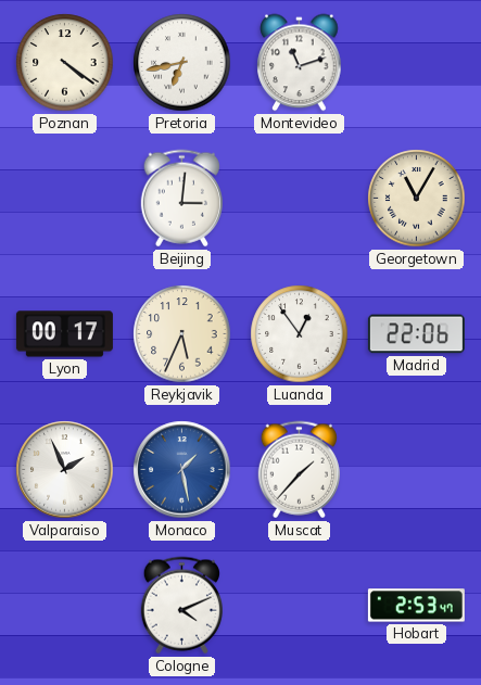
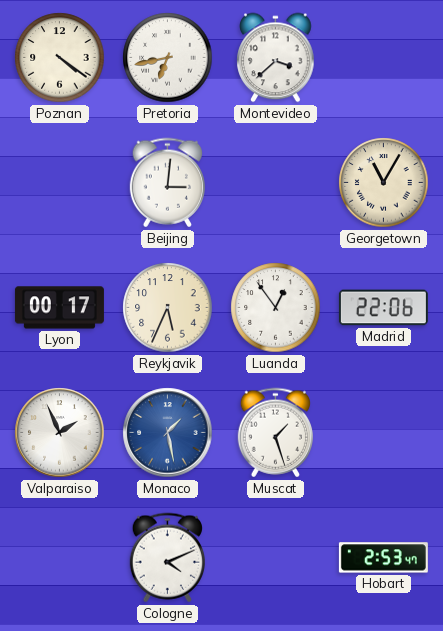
Montevideo: 11:12 -> 3:38 (276, 58)
Muscat: 1:37 -> 1:27 (275, 433)
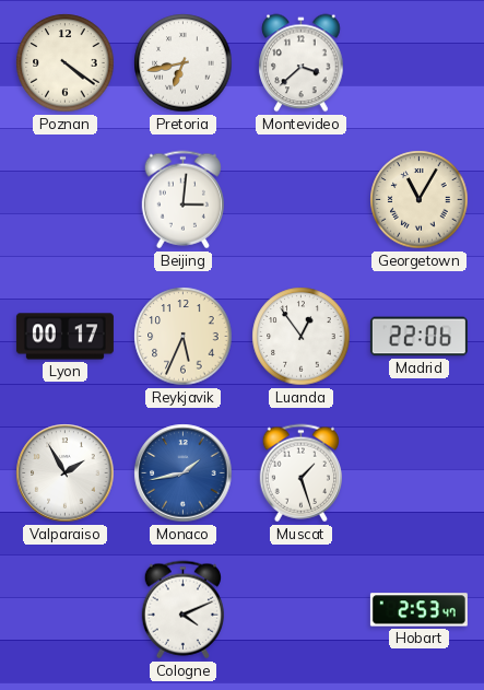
Valparaiso: 1:56 -> 1:55 (66, 473)
Monaco: 1:28 -> 1:43 (184, 473)
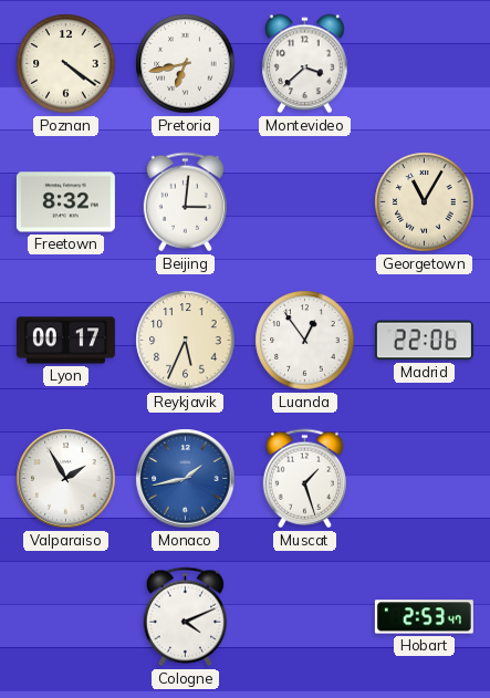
Freetown: none -> 8:32 (65, 202)
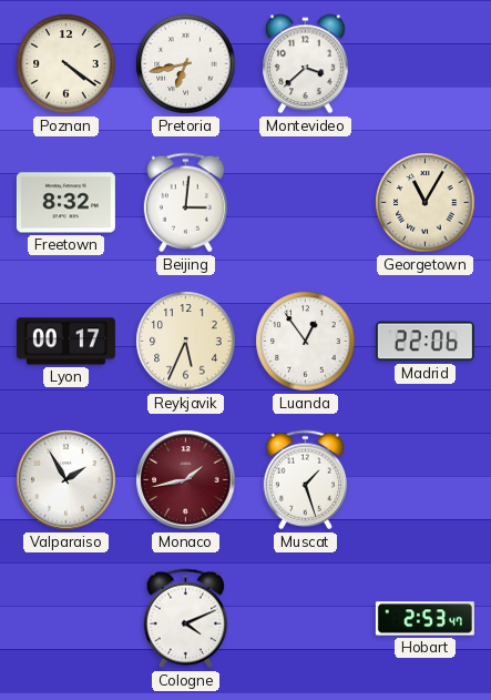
Monaco dial: blue -> burgundy (186, 480)
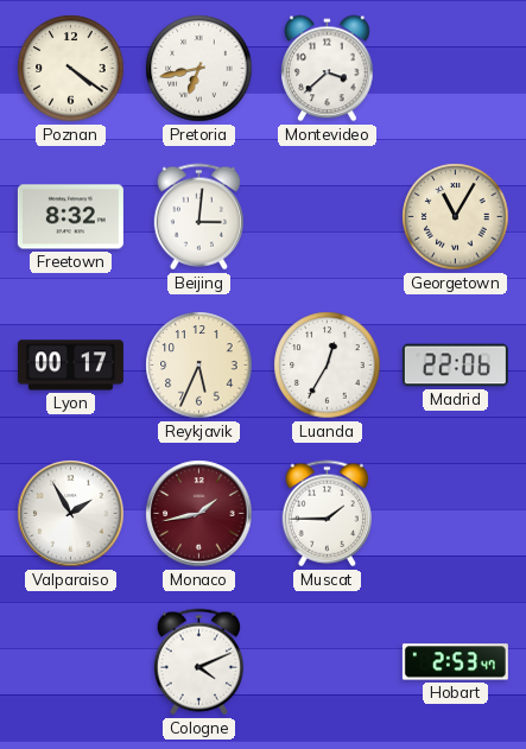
Luanda: 12:54 -> 12:35 (328, 366)
Muscat: 1:27 -> 1:45 (327, 514)
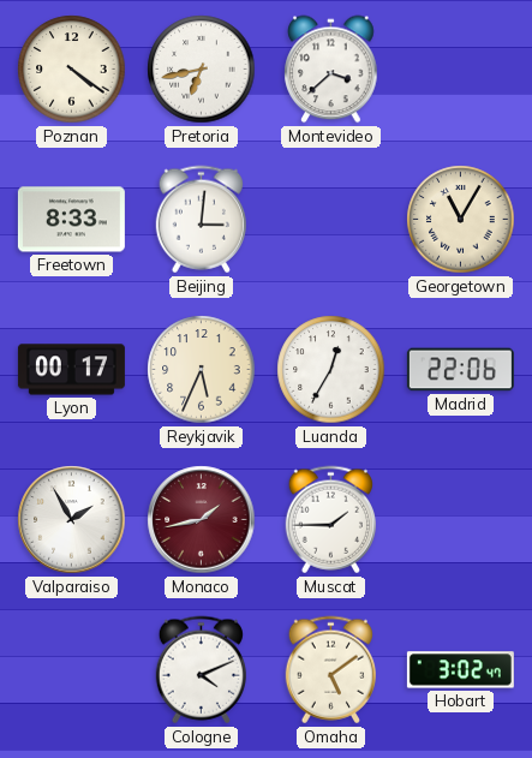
Freetown: 8:32 -> 8:33 (71, 220)
Omaha: none -> 5:09 (330, 670)
Hobart: 2:53 -> 3:02 (460, 670)
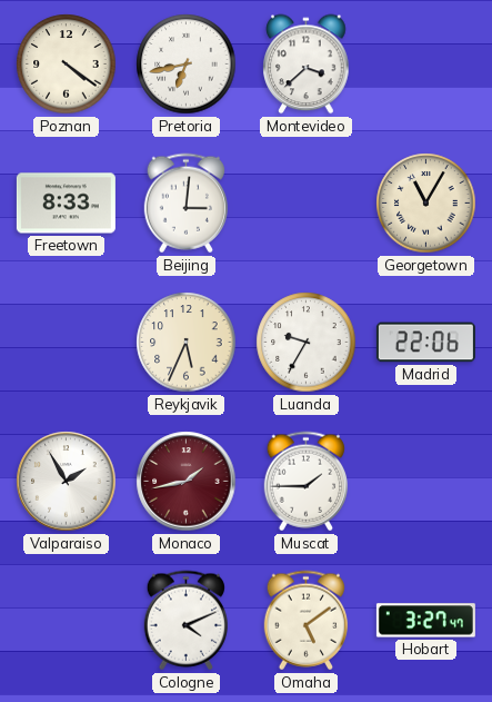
Lyon: 00:17 -> none (71, 370)
Luanda: 12:35 -> 9:35 (307, 343)
Hobart: 3:02 -> 3:27 (425, 621)
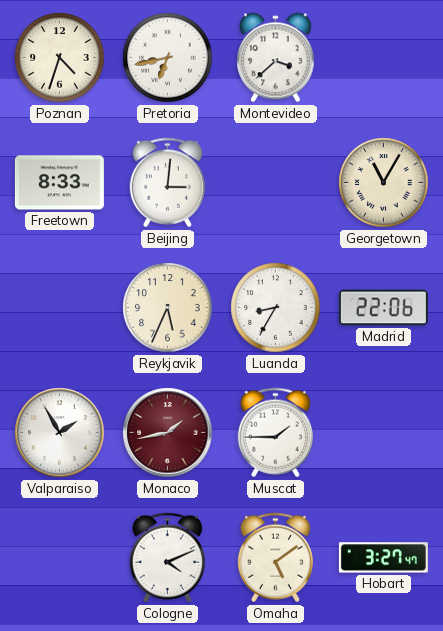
Poznan: 4:21 -> 4:33 (60, 58)
Luanda: 9:35 -> 8:35 (276, 308)
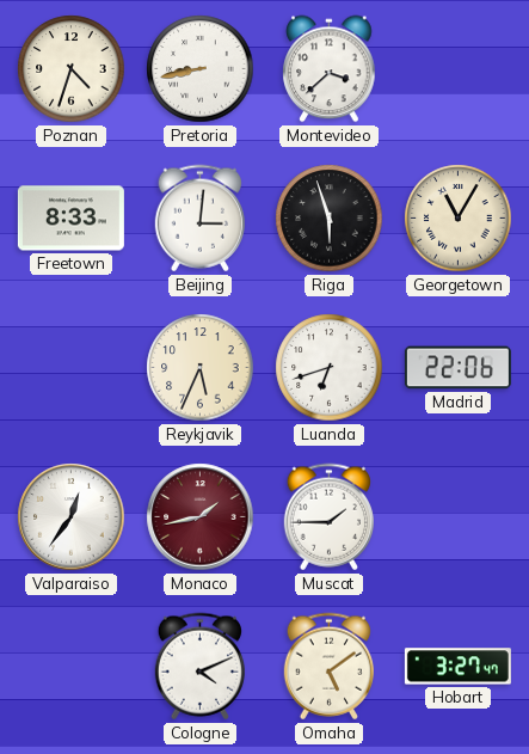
Pretoria: 6:43 -> 8:43 (201, 69)
Riga: none -> 5:57 (330, 219)
Luanda: 8:35 -> 6:42 (330, 368)
Valparaiso: 1:55 -> 12:36 (72, 517)
